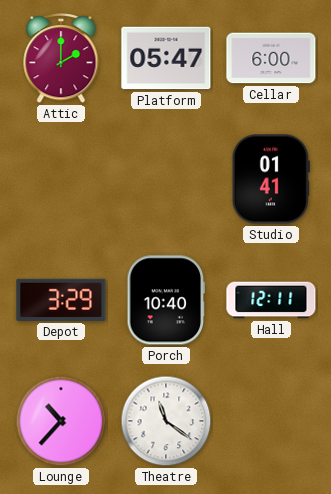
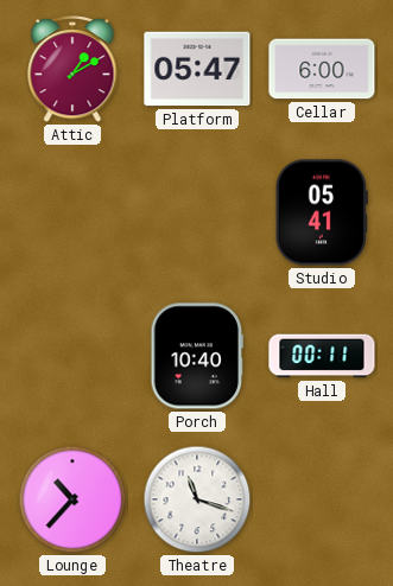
Attic: 2:00 -> 1:10 (72, 70)
Studio: 01:41 -> 05:41 (322, 212)
Depot: 3:29 -> none (61, 300)
Hall: 12:11 -> 00:11 (322, 356)
Theatre: 11:21 -> 11:18 (197, 499)
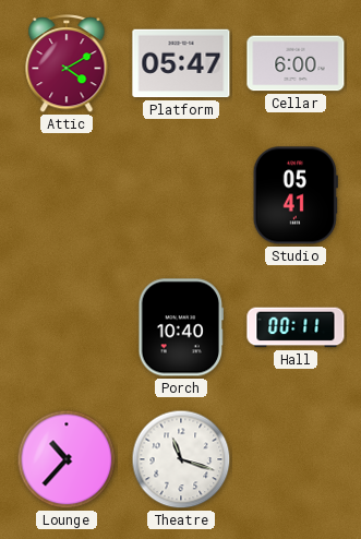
Attic: 1:10 -> 4:10 (67, 64)
